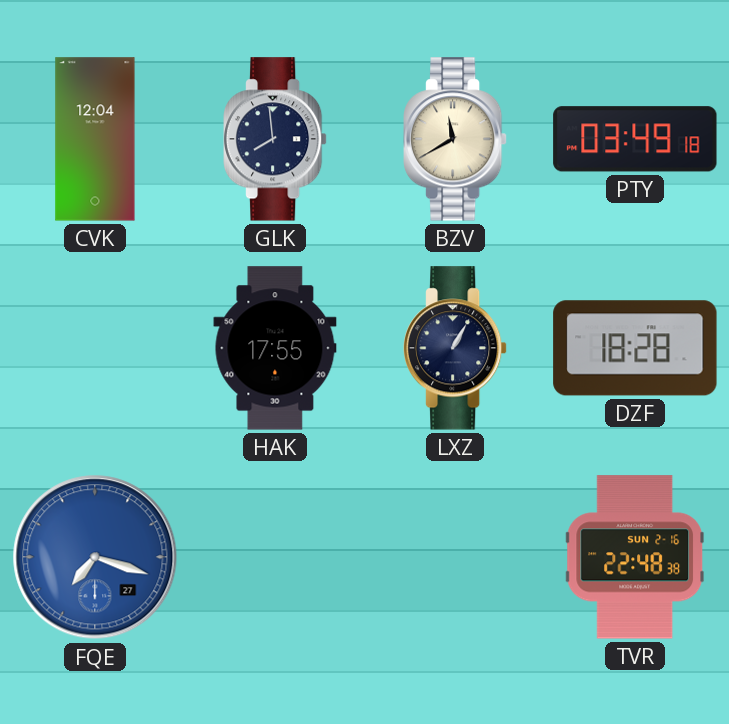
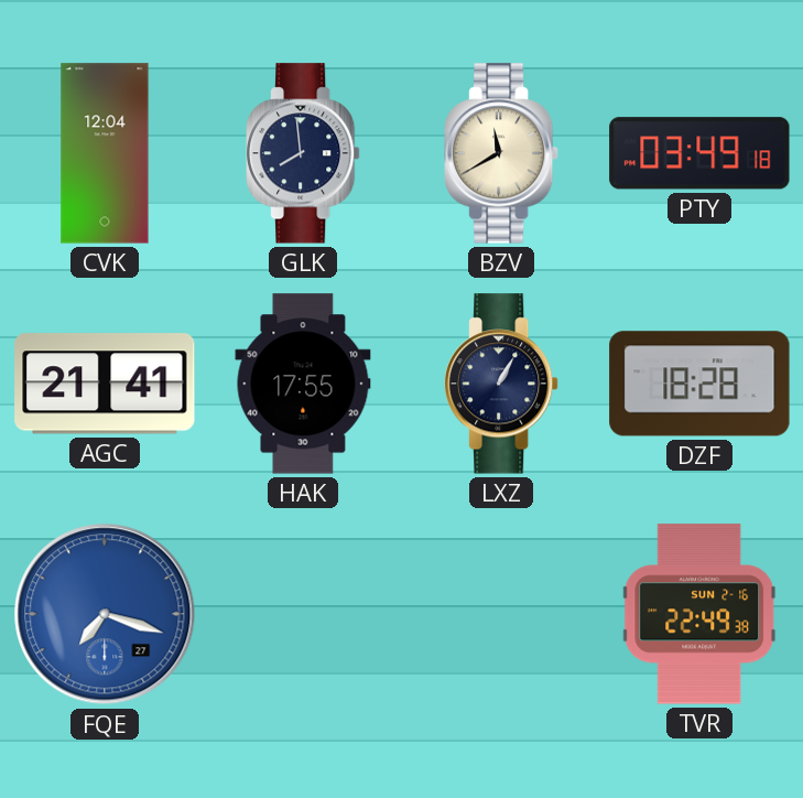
AGC: none -> 21:41 (105, 384)
TVR: 22:48 -> 22:49 (699, 614)
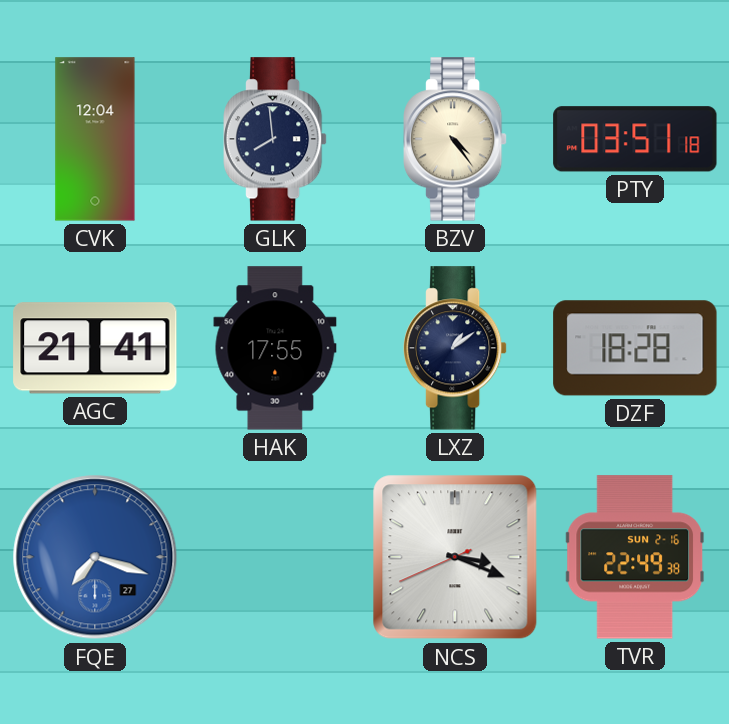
BZV: 11:40 -> 4:24 (456, 139)
PTY: 03:49 -> 03:51 (635, 139)
LXZ: 1:05 -> 1:09 (456, 348)
NCS: none -> 3:18 (455, 557)
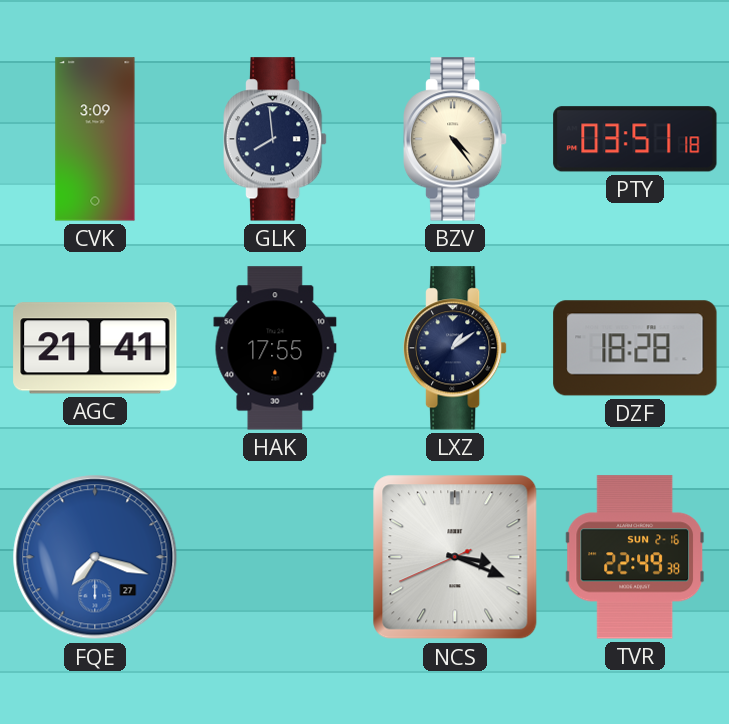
CVK: 12:04 -> 3:09 (95, 139)
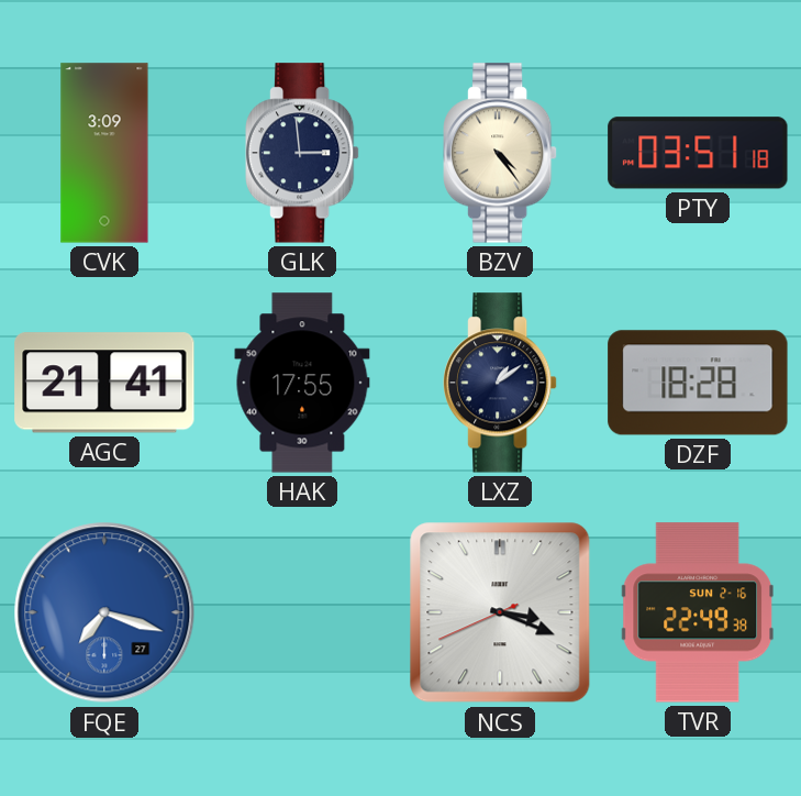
GLK: 7:59 -> 2:59 (303, 153)
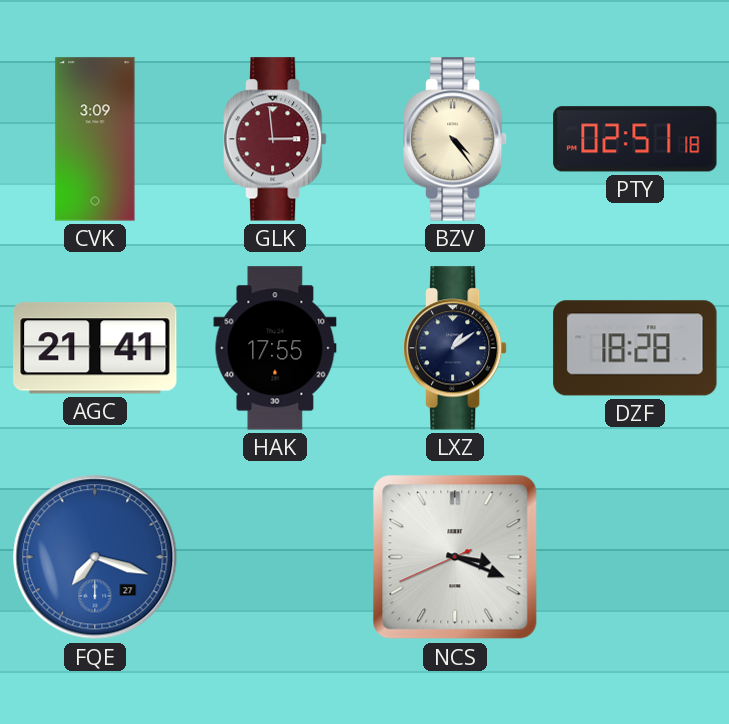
GLK dial: navy -> burgundy (276, 139)
PTY: 03:51 -> 02:51 (635, 139)
TVR: 22:49 -> none (698, 612)
